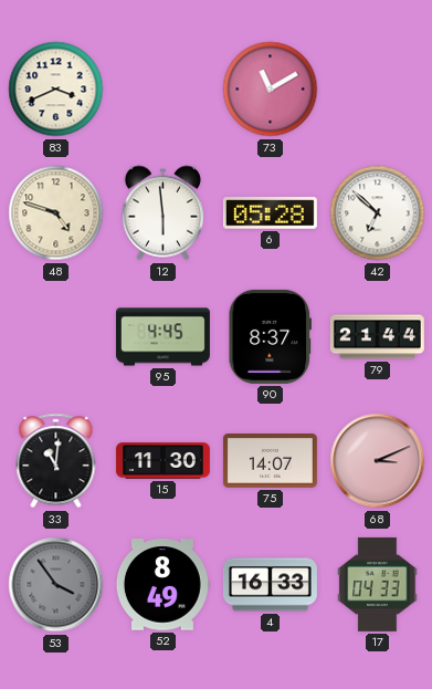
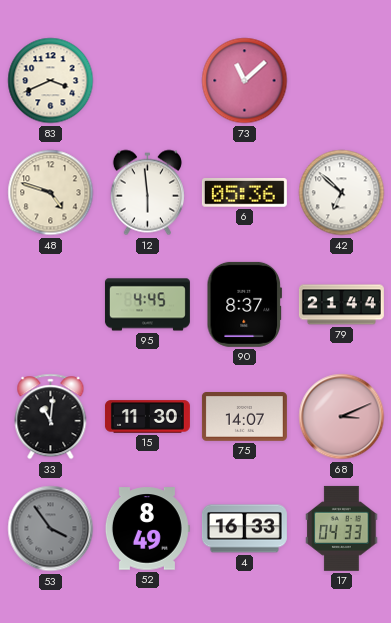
73: 11:10 -> 11:08 (245, 81)
6: 05:28 -> 05:36 (244, 193)
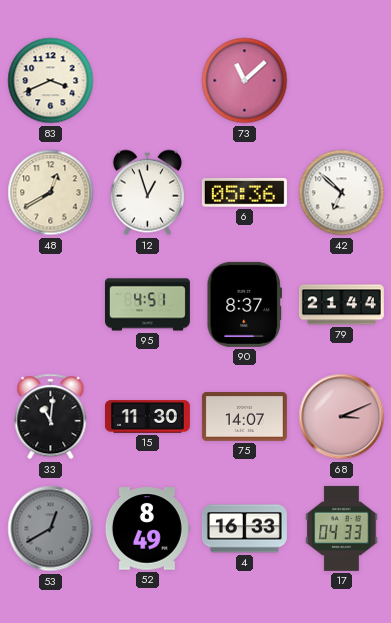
48: 4:48 -> 12:40 (51, 193)
12: 5:59 -> 12:57 (147, 193)
95: 4:45 -> 4:51 (147, 305)
53: 3:54 -> 12:40 (51, 529)
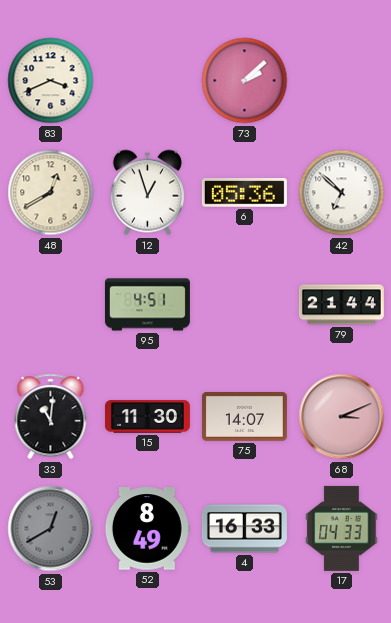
73: 11:08 -> 2:08 (245, 81)
90: 8:37 -> none (244, 304)
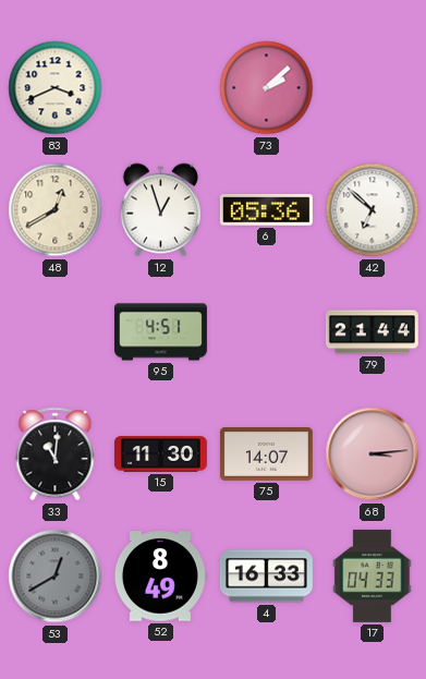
68: 3:11 -> 3:14 (373, 454)
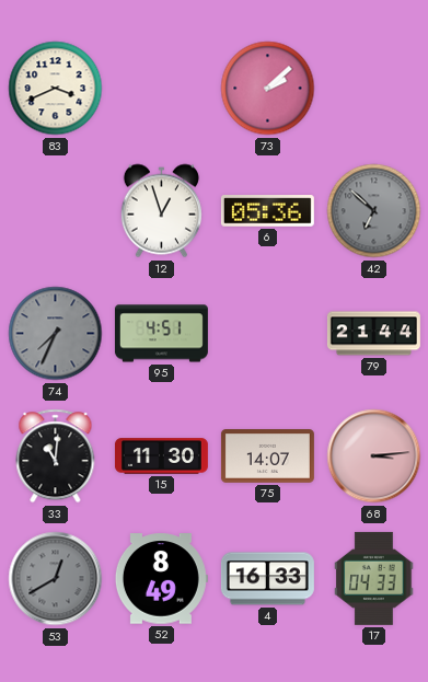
48: 12:40 -> none (56, 210)
42 dial: white -> grey (374, 211)
74: none -> 7:34 (56, 334)
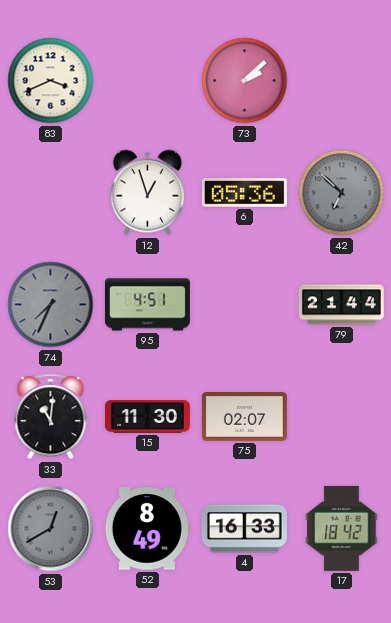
75: 14:07 -> 02:07 (244, 417)
68: 3:14 -> none (374, 456)
17: 04:33 -> 18:42 (342, 528)
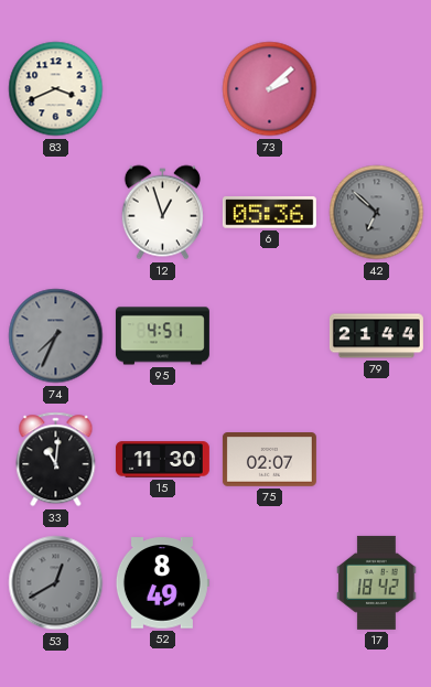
4: 16:33 -> none (244, 529)
